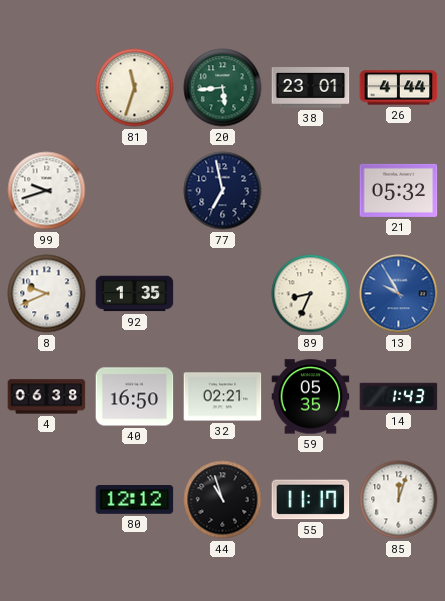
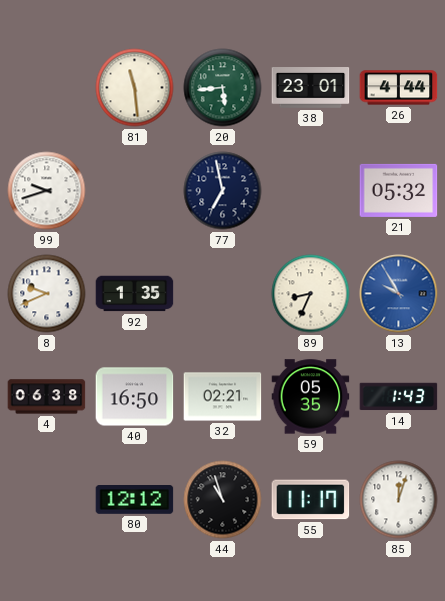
81: 11:33 -> 11:29 (135, 88)
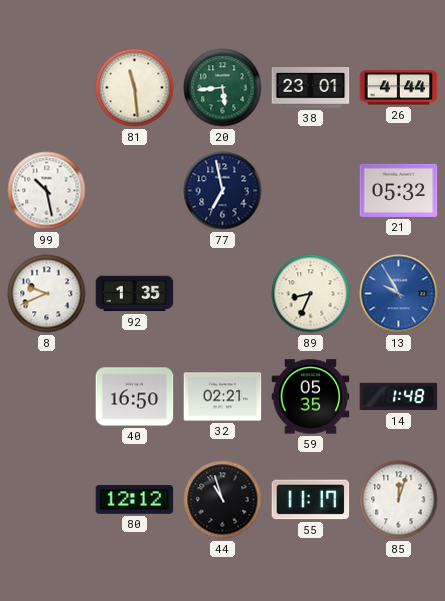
99: 9:42 -> 10:28 (47, 191)
4: 06:38 -> none (47, 397)
14: 1:43 -> 1:48 (399, 397)
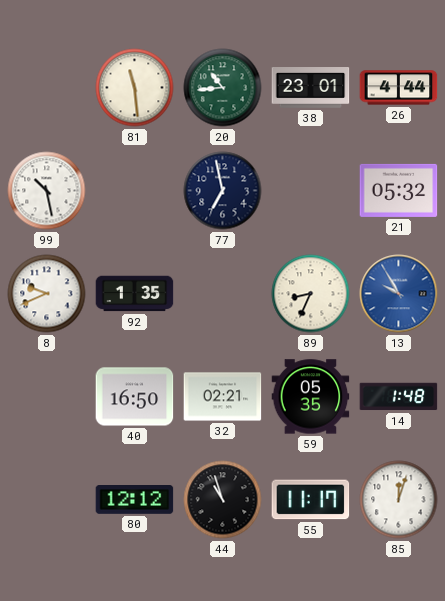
20: 5:44 -> 10:44 (223, 88)
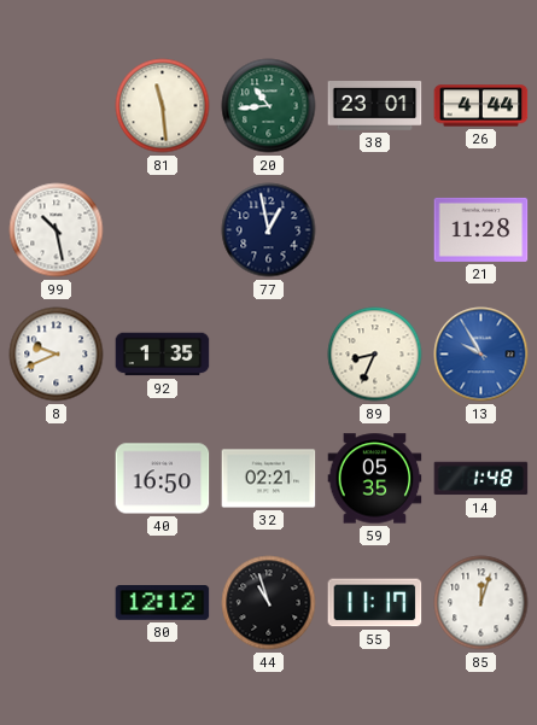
77: 6:58 -> 12:58 (269, 230)
21: 05:32 -> 11:28 (481, 229)
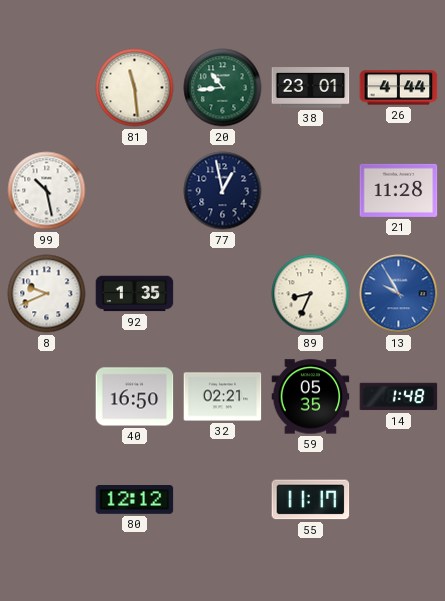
44: 10:57 -> none (269, 603)
85: 12:03 -> none (481, 603)
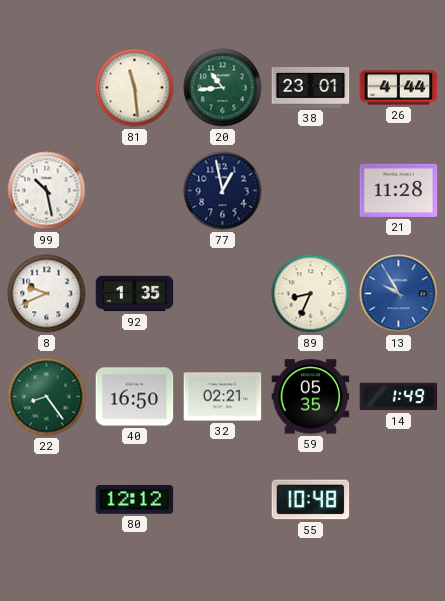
22: none -> 8:24 (47, 397)
14: 1:48 -> 1:49 (399, 397)
55: 11:17 -> 10:48 (311, 500)
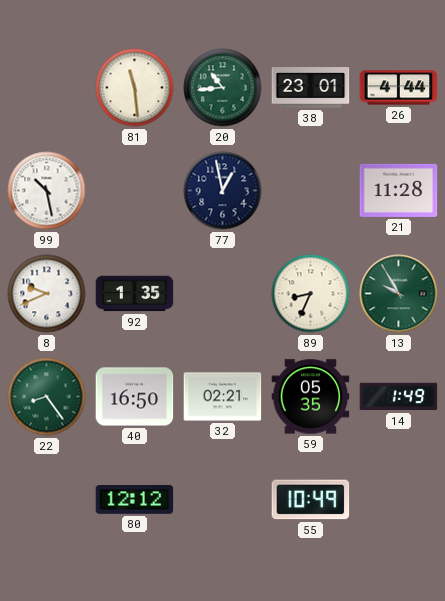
13 dial: blue -> green (399, 294)
55: 10:48 -> 10:49 (311, 500)
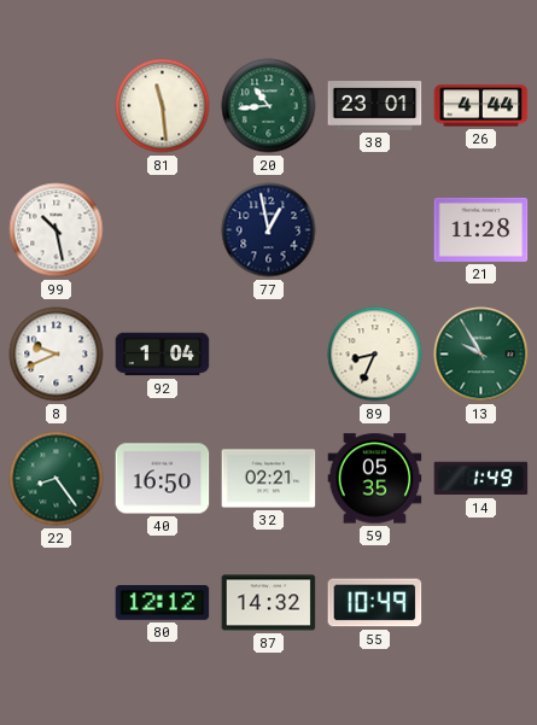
92: 1:35 -> 1:04 (163, 355)
87: none -> 14:32 (269, 603)
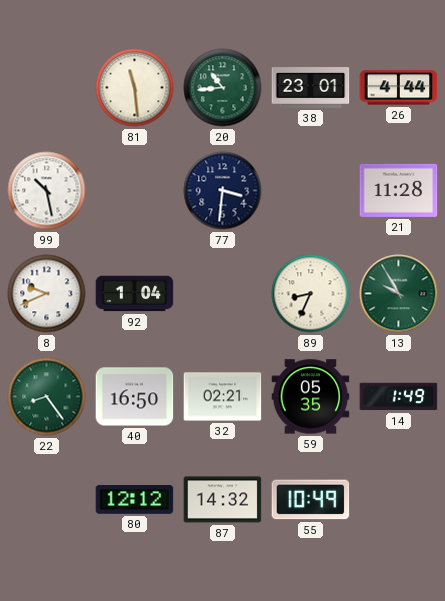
77: 12:58 -> 3:31 (223, 191)
